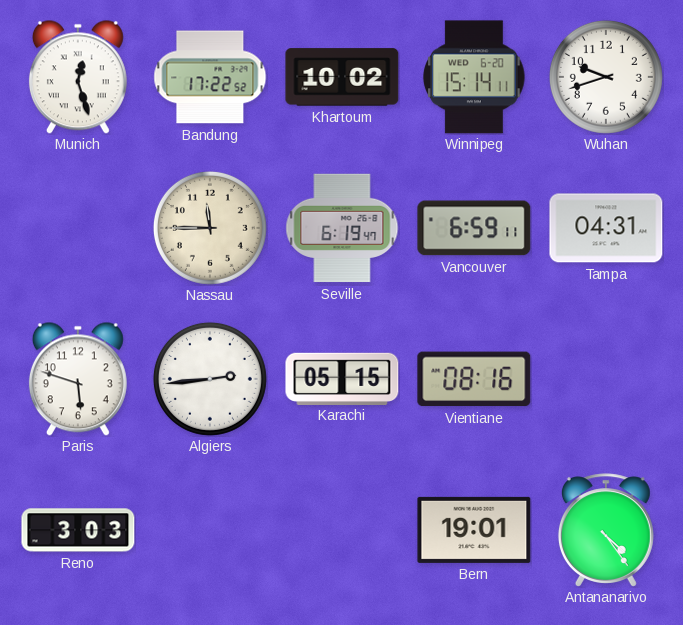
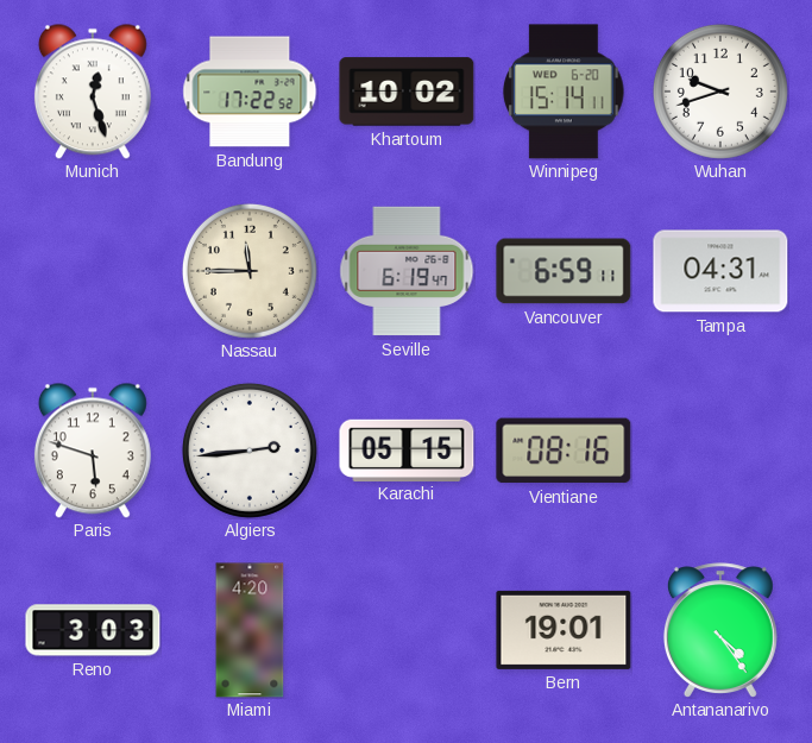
Miami: none -> 4:20 (250, 630)
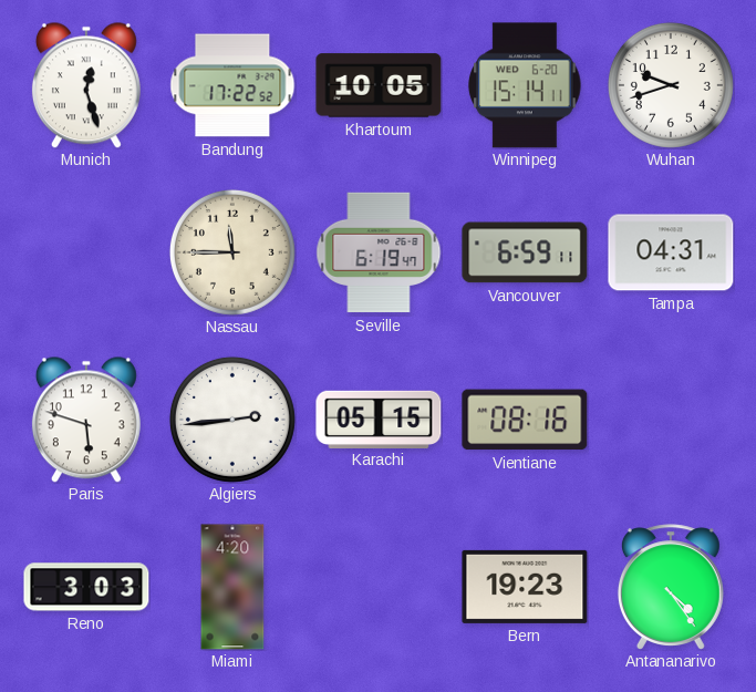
Khartoum: 10:02 -> 10:05 (379, 85)
Bern: 19:01 -> 19:23 (525, 587)
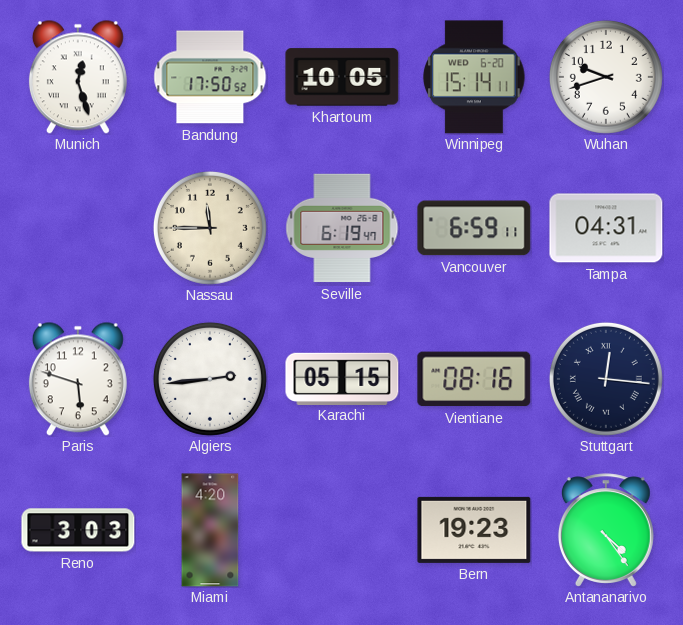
Bandung: 17:22 -> 17:50 (210, 77)
Stuttgart: none -> 12:16 (606, 379)
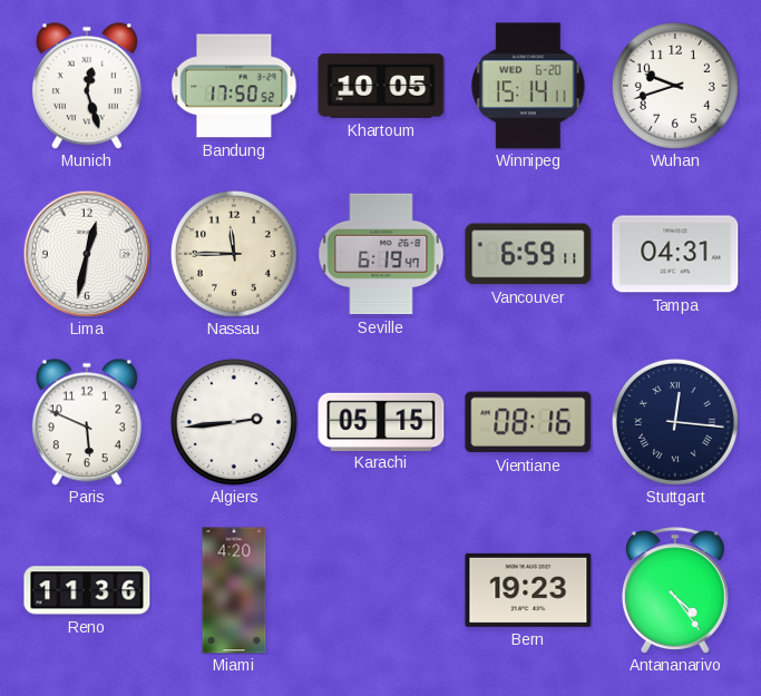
Lima: none -> 12:32 (87, 254)
Paris: 5:48 -> 5:49 (87, 422)
Reno: 3:03 -> 11:36 (87, 590)
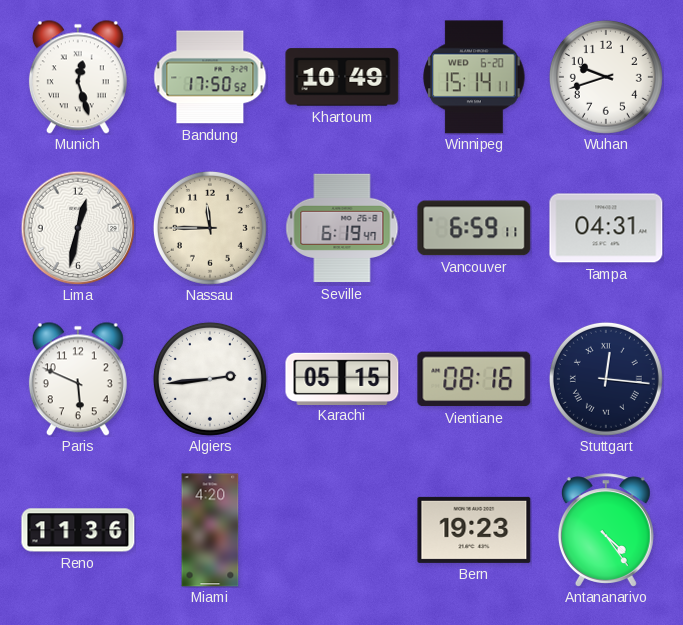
Khartoum: 10:05 -> 10:49 (342, 77)
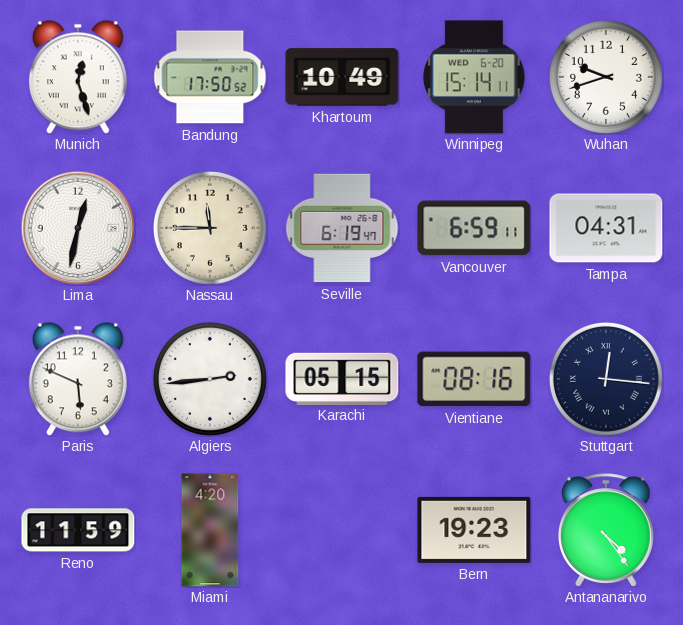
Reno: 11:36 -> 11:59 (78, 530)
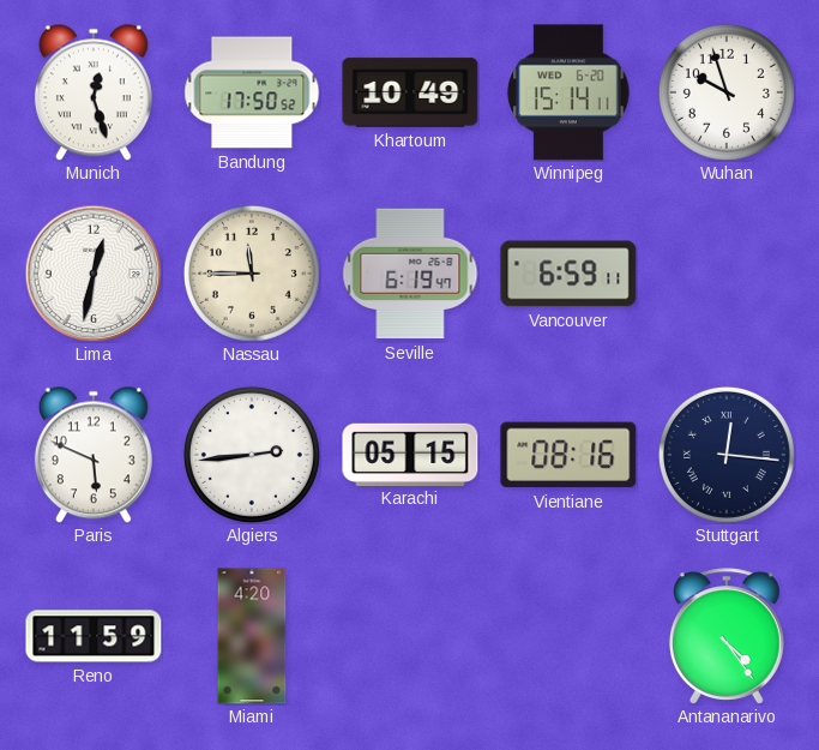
Wuhan: 9:42 -> 9:57 (727, 92)
Tampa: 04:31 -> none (606, 228)
Bern: 19:23 -> none (474, 530)
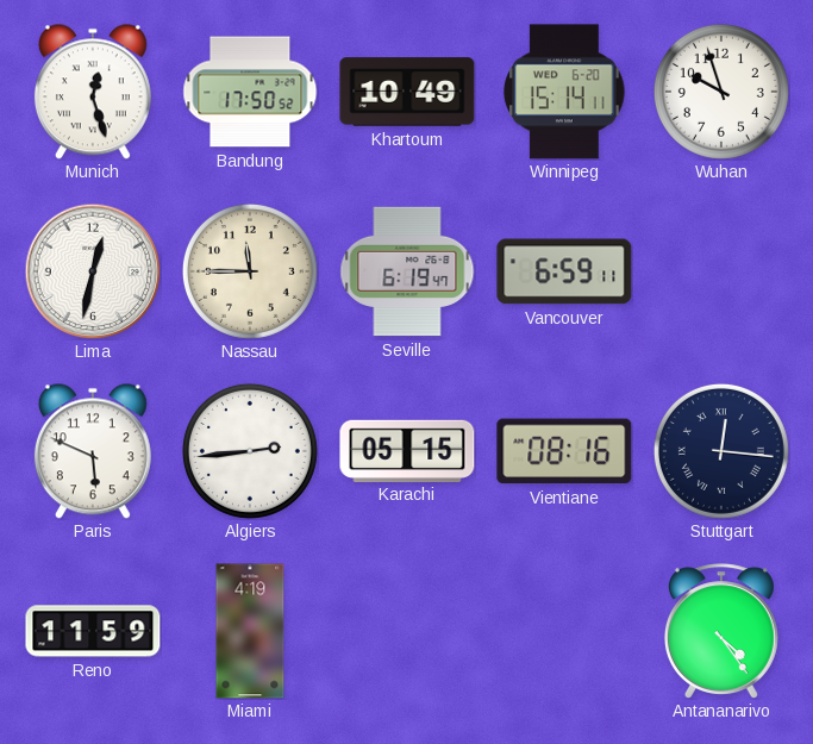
Miami: 4:20 -> 4:19 (250, 631)
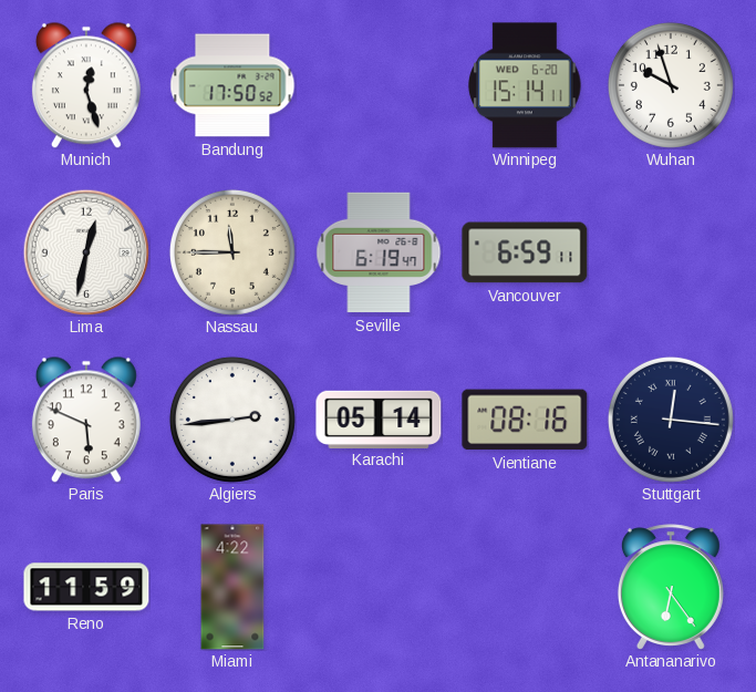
Khartoum: 10:49 -> none (407, 92)
Karachi: 05:15 -> 05:14 (379, 419)
Miami: 4:19 -> 4:22 (232, 587)
Antananarivo: 4:24 -> 6:24 (671, 587)
